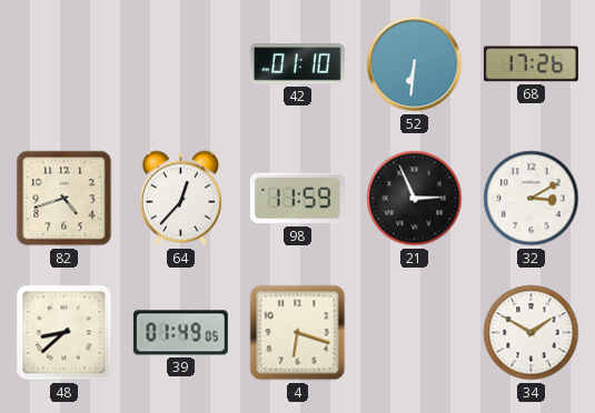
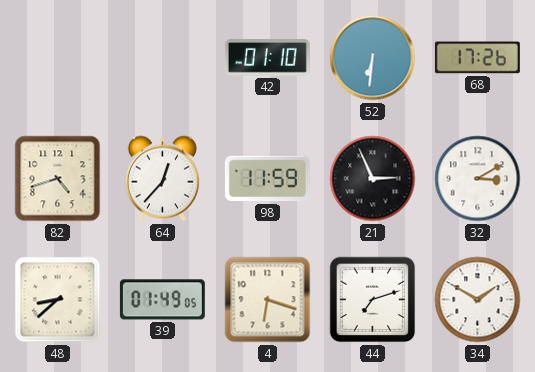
44: none -> 7:12 (373, 300)
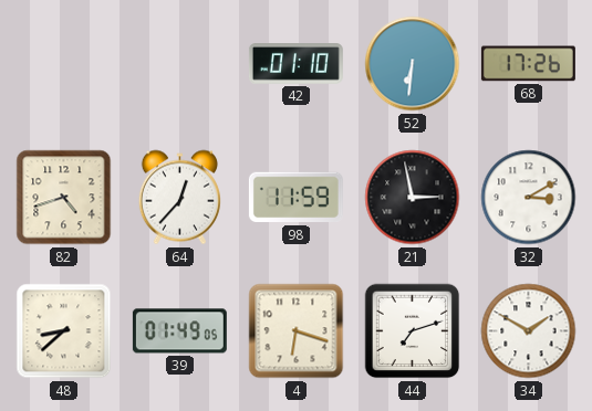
21: 2:56 -> 2:58 (413, 198)
